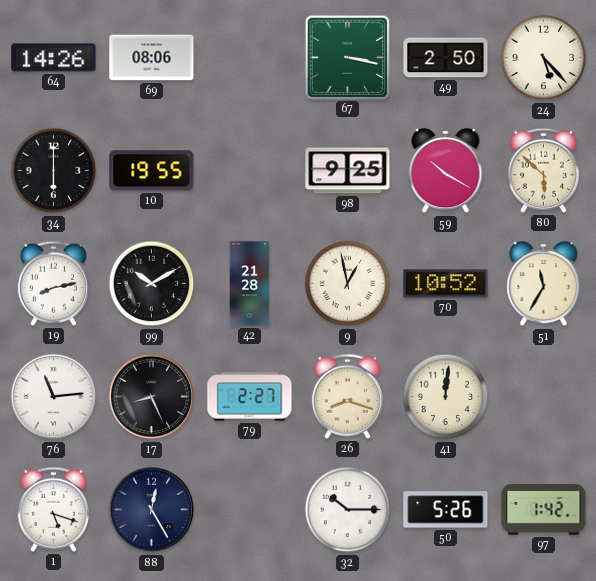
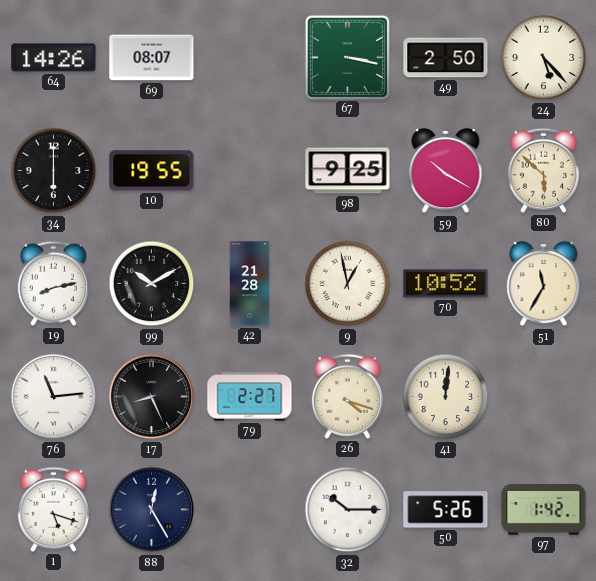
69: 08:06 -> 08:07 (152, 58)
26: 8:18 -> 4:18 (347, 396)
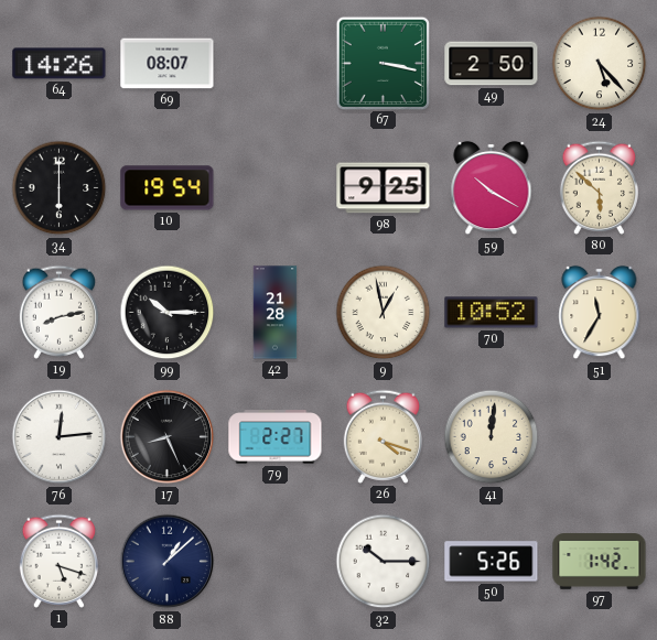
10: 19:55 -> 19:54 (168, 188)
99: 10:10 -> 10:15 (168, 313)
76: 11:14 -> 12:14 (60, 437)
88: 12:25 -> 1:08 (168, 562)
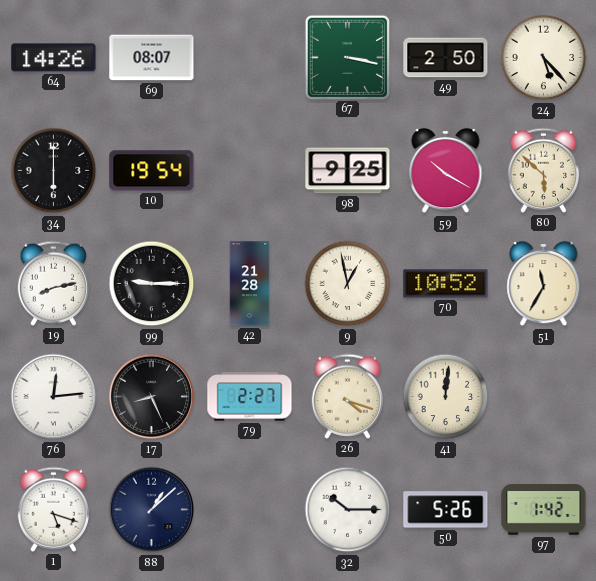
99: 10:15 -> 9:15 (152, 284)
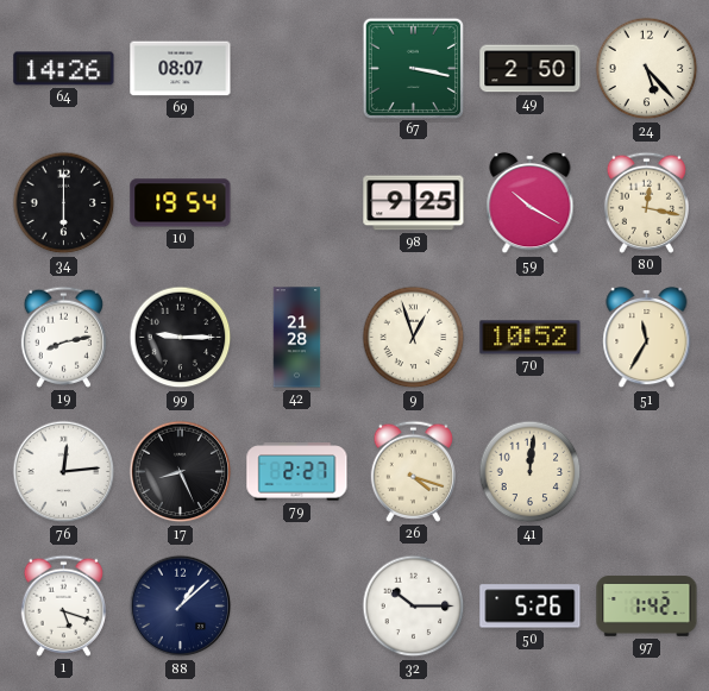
80: 5:52 -> 12:17 (646, 202)
9: 12:58 -> 12:57 (414, 338)
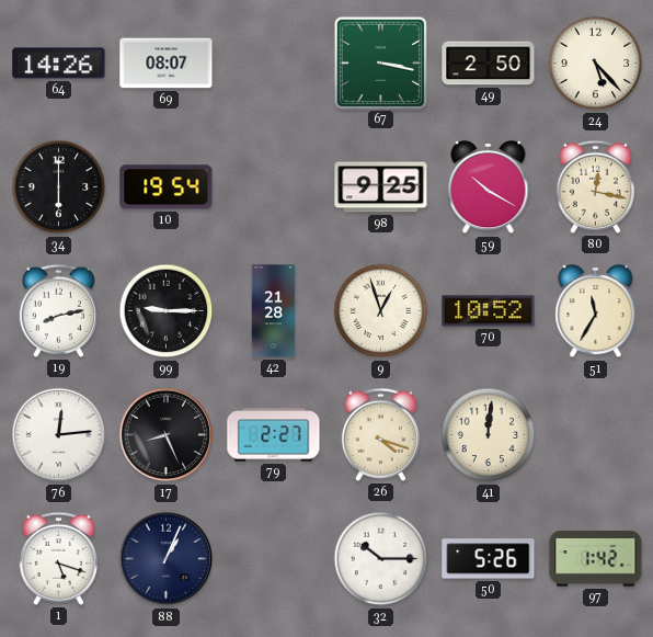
88: 1:08 -> 1:04 (167, 559)
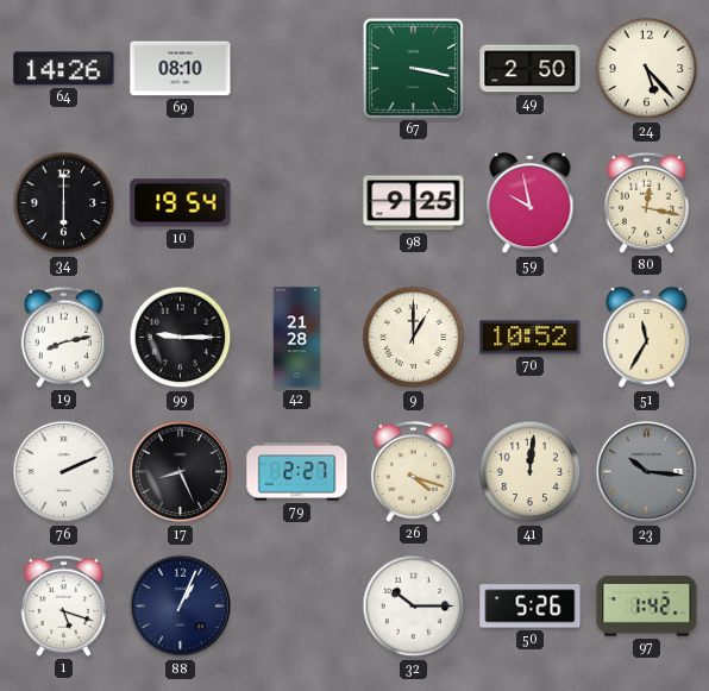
69: 08:07 -> 08:10 (181, 69)
59: 10:20 -> 9:58 (531, 203)
9: 12:57 -> 1:00 (414, 338)
76: 12:14 -> 2:11 (64, 472)
23: none -> 10:16 (647, 472)
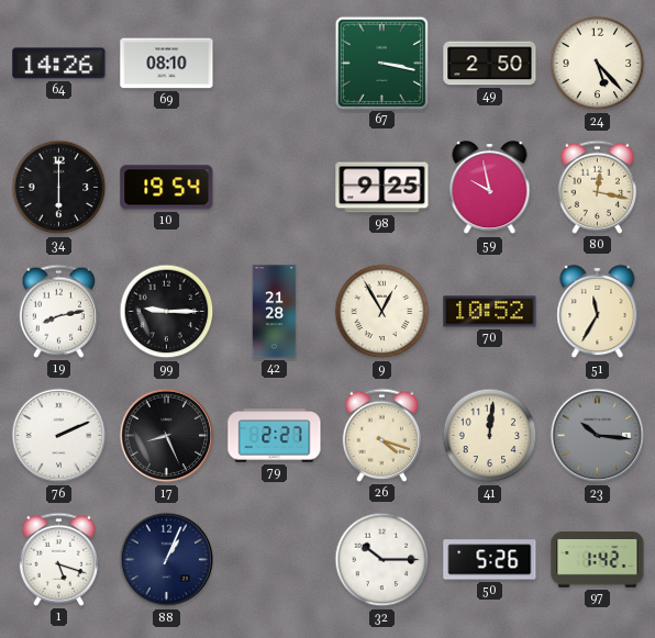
9: 1:00 -> 12:55 (382, 312)
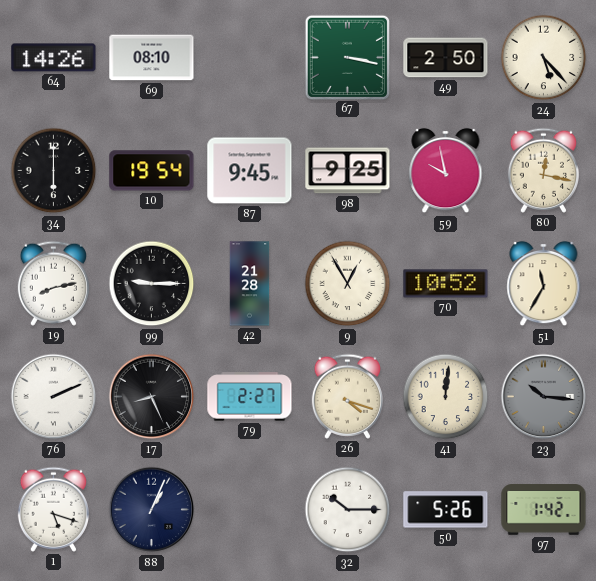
87: none -> 9:45 (250, 171)
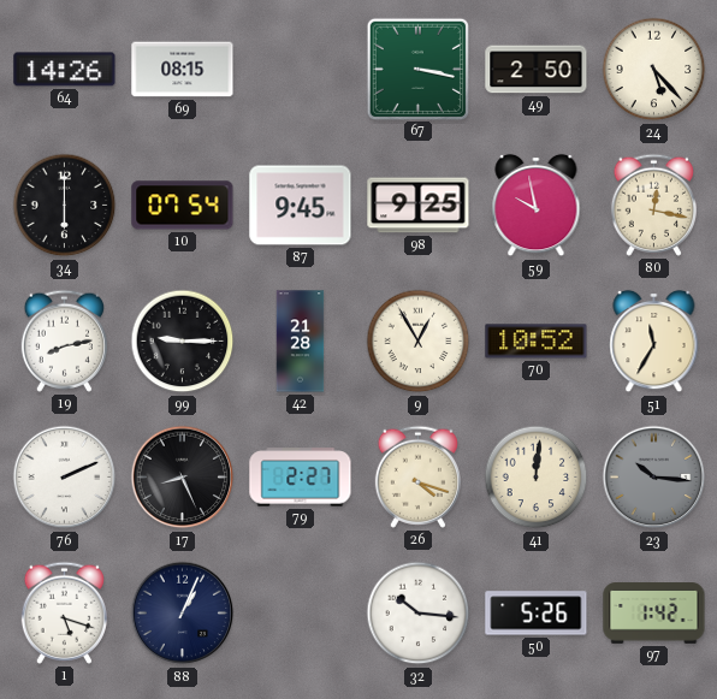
69: 08:10 -> 08:15 (183, 70)
10: 19:54 -> 07:54 (183, 206)
32: 10:15 -> 10:16 (419, 614)
